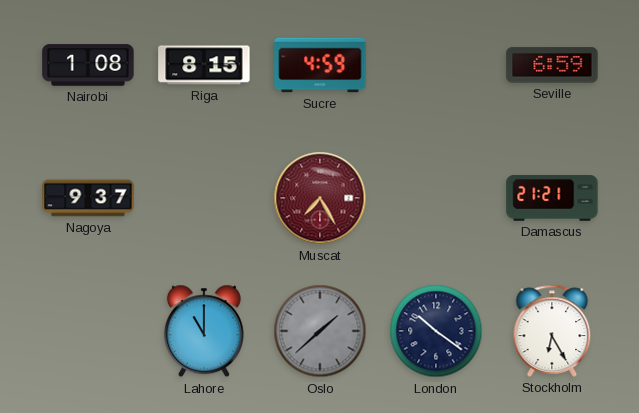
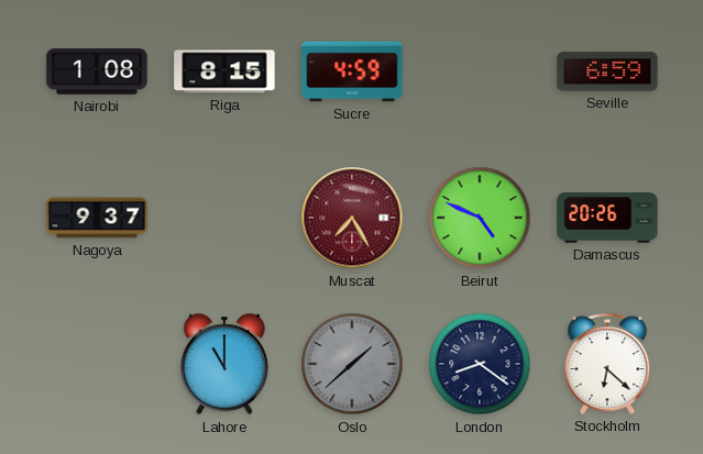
Beirut: none -> 4:49 (480, 218)
Damascus: 21:21 -> 20:26 (607, 218)
London: 10:21 -> 8:21 (480, 364)
Stockholm: 6:25 -> 6:22 (607, 364)
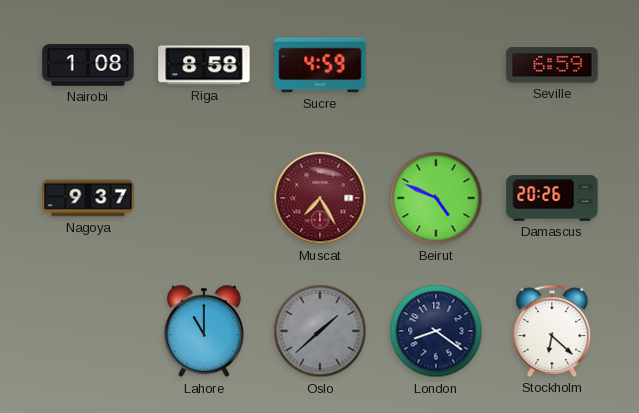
Riga: 8:15 -> 8:58 (204, 65)
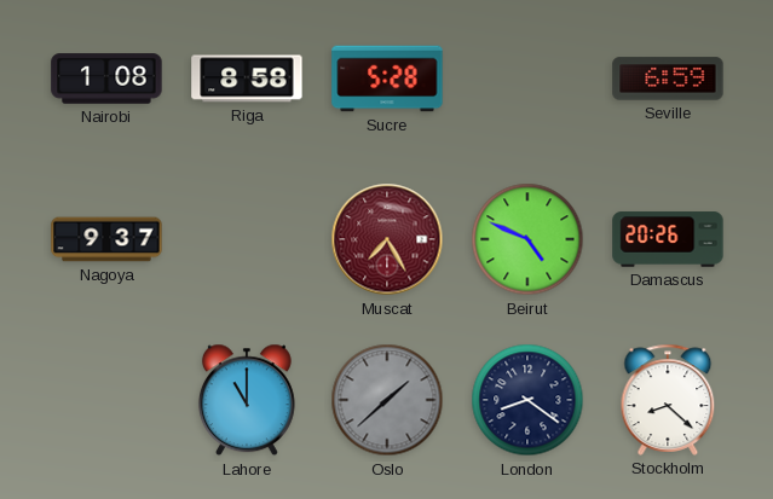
Sucre: 4:59 -> 5:28 (387, 79)
Stockholm: 6:22 -> 8:22 (668, 400)
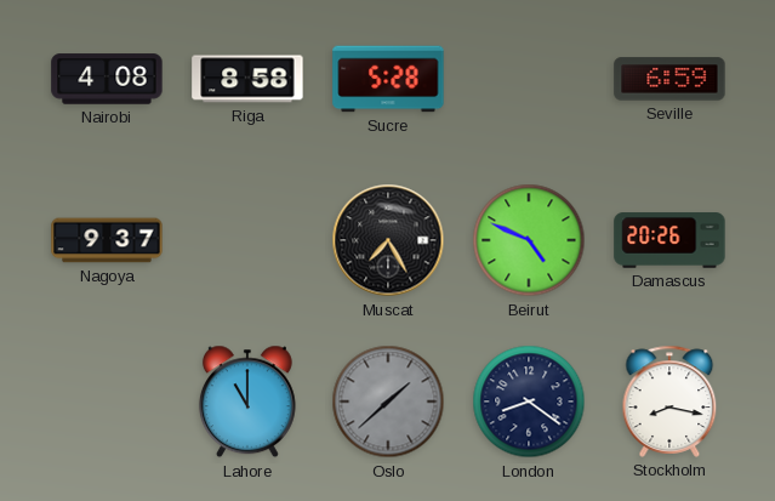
Nairobi: 1:08 -> 4:08 (107, 79)
Muscat dial: burgundy -> black (388, 240)
Stockholm: 8:22 -> 8:17 (669, 402)
